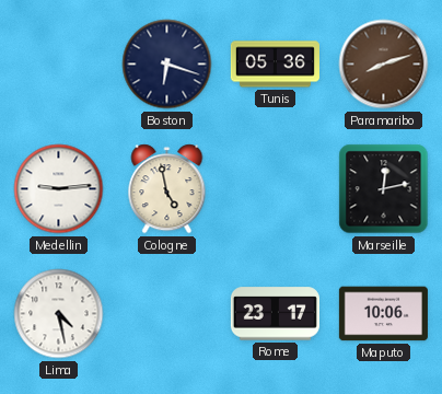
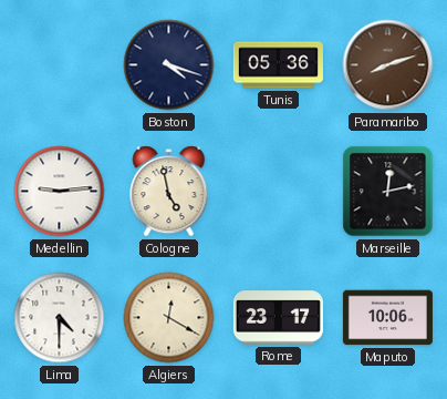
Boston: 6:18 -> 4:18 (169, 65)
Lima: 4:28 -> 4:30 (60, 318)
Algiers: none -> 12:20 (169, 318)
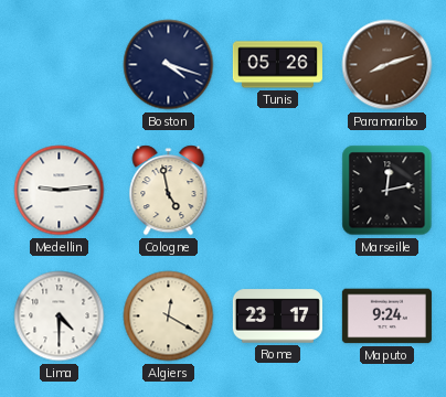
Tunis: 05:36 -> 05:26 (277, 65)
Maputo: 10:06 -> 9:24 (386, 316)
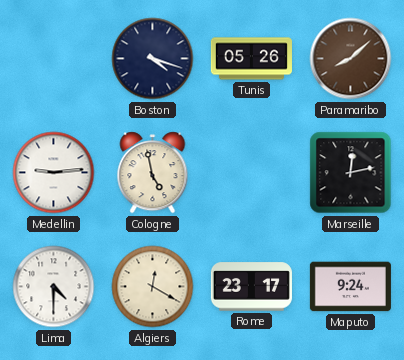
Paramaribo: 8:12 -> 8:08 (351, 59)
